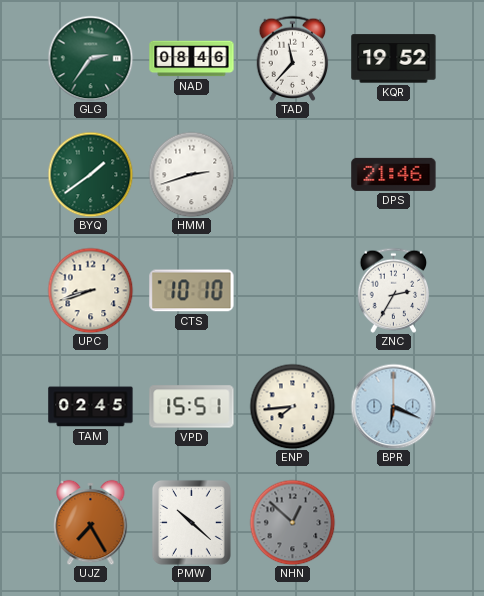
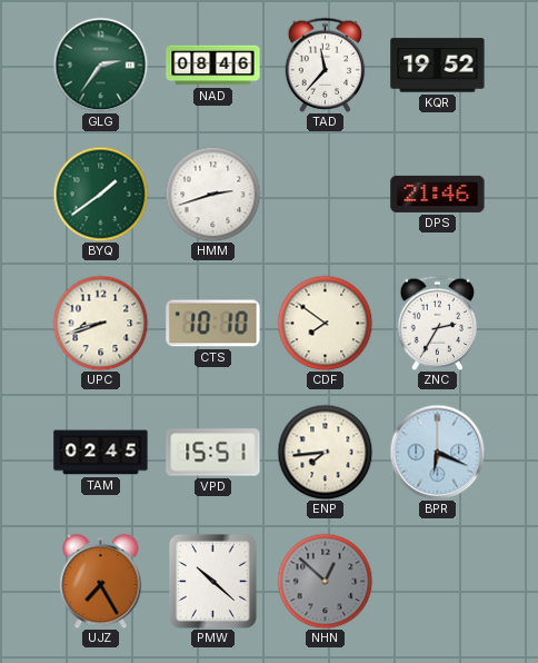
CDF: none -> 7:51 (325, 323)
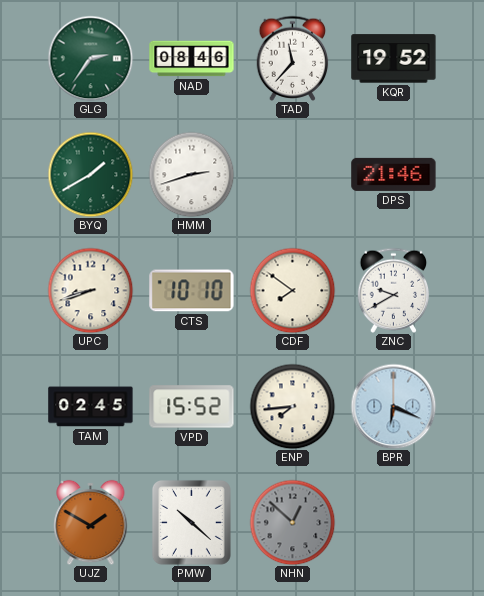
BYQ: 1:39 -> 1:40 (90, 174)
ZNC: 2:35 -> 9:40 (394, 290)
VPD: 15:51 -> 15:52 (192, 407)
UJZ: 7:25 -> 1:50 (91, 522)
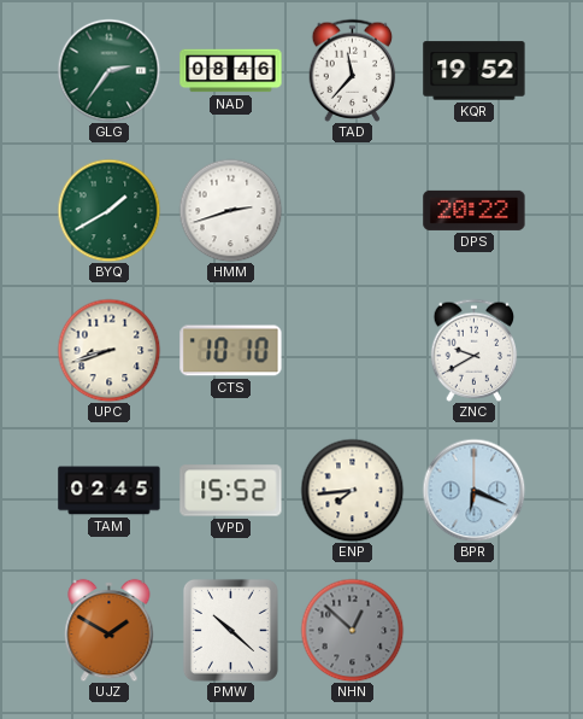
DPS: 21:46 -> 20:22 (475, 210)
CDF: 7:51 -> none (292, 290)
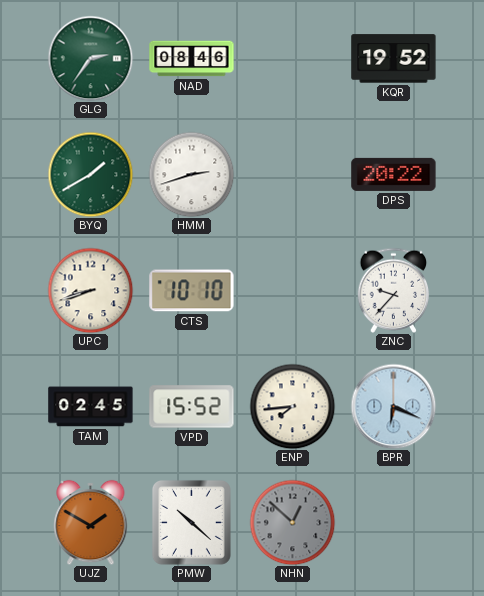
TAD: 11:37 -> none (353, 70)
ZNC: 9:40 -> 9:37 (394, 290)
